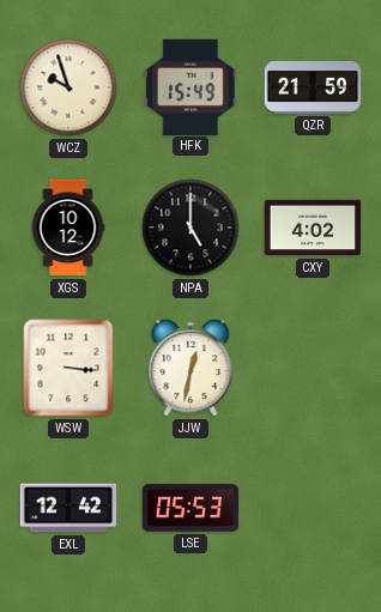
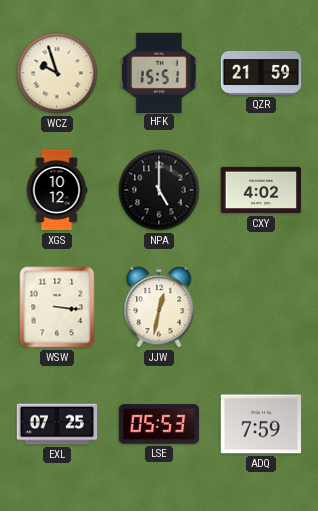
HFK: 15:49 -> 15:51 (159, 72)
EXL: 12:42 -> 07:25 (57, 424)
ADQ: none -> 7:59 (261, 424)
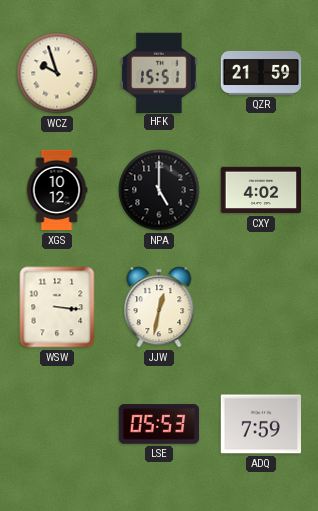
EXL: 07:25 -> none (57, 424)
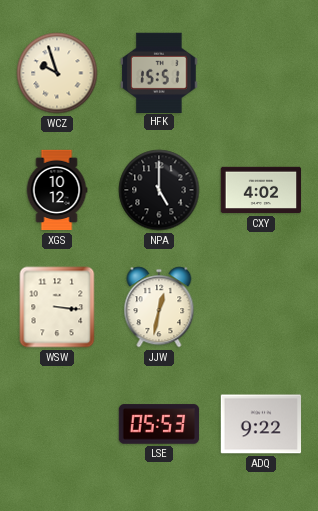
QZR: 21:59 -> none (261, 73)
ADQ: 7:59 -> 9:22 (261, 424)
